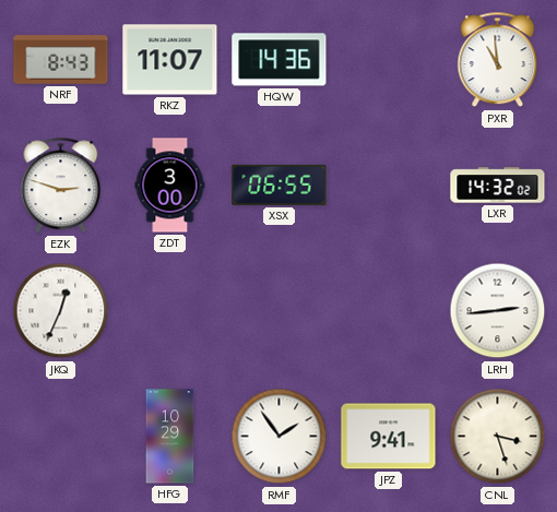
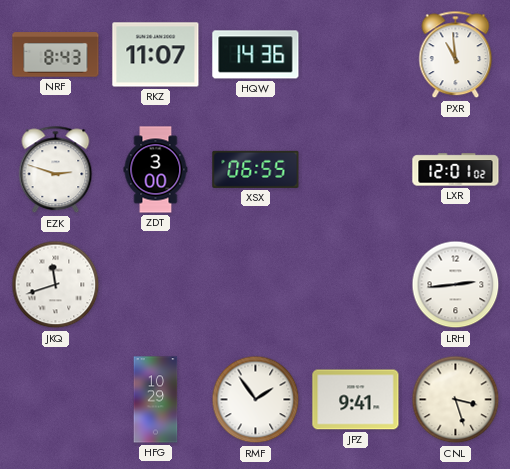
LXR: 14:32 -> 12:01 (456, 170)
JKQ: 12:34 -> 11:42 (56, 285)
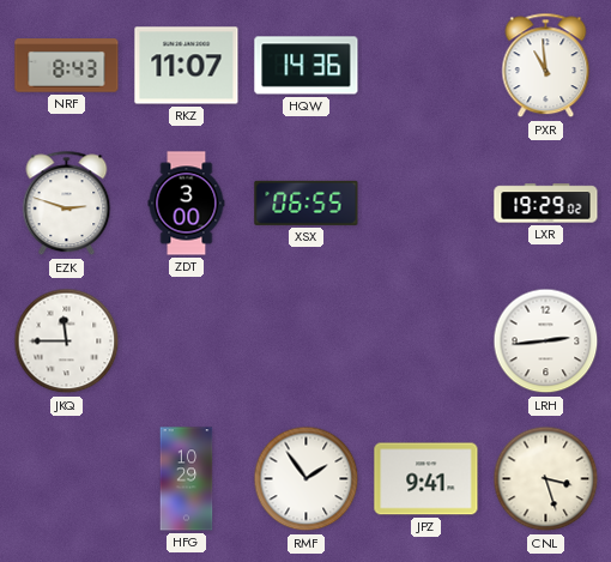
LXR: 12:01 -> 19:29 (546, 204)
JKQ: 11:42 -> 11:45 (67, 342)
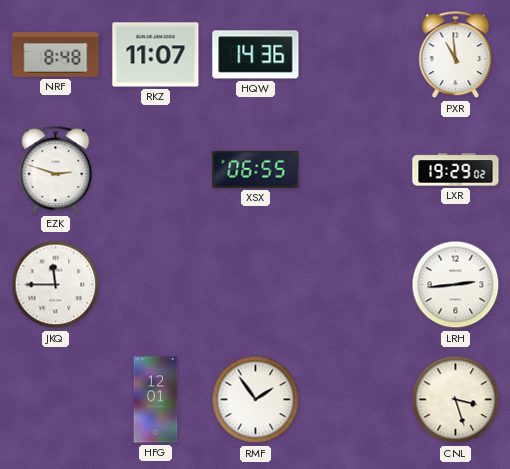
NRF: 8:43 -> 8:48 (56, 55)
ZDT: 3:00 -> none (187, 204)
HFG: 10:29 -> 12:01 (156, 400)
JPZ: 9:41 -> none (427, 479)
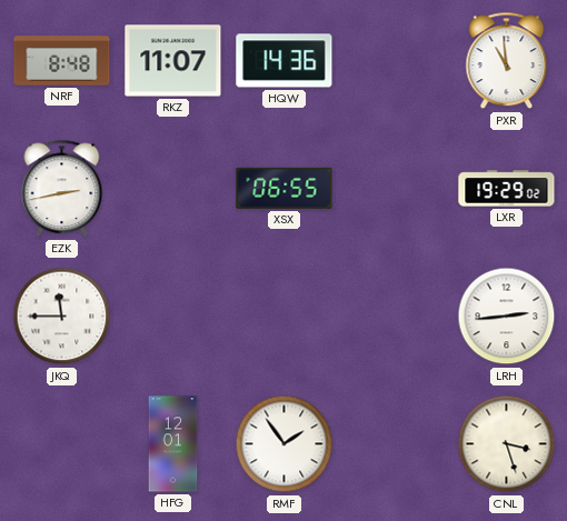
EZK: 2:48 -> 2:43 (62, 189)
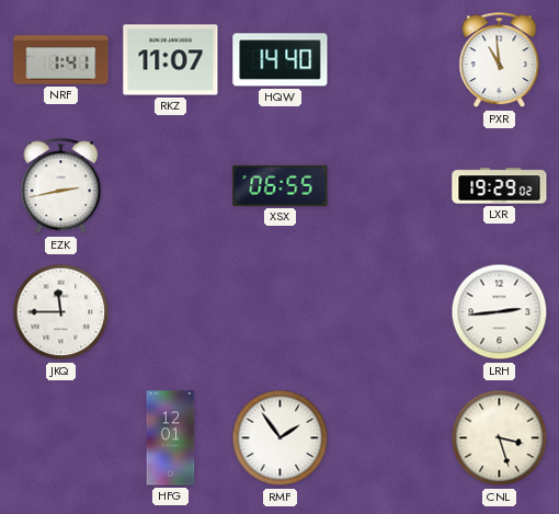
NRF: 8:48 -> 1:41 (61, 60)
HQW: 14:36 -> 14:40 (281, 60)
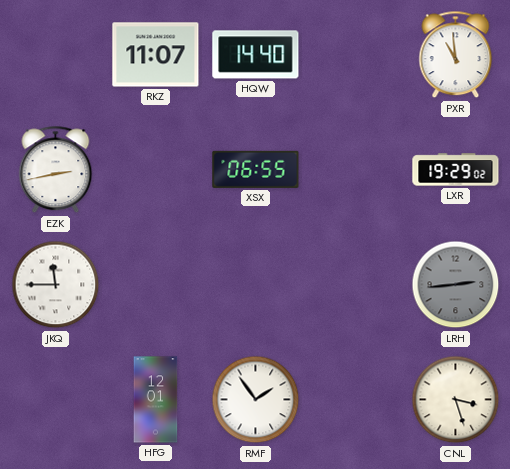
NRF: 1:41 -> none (61, 60)
LRH dial: white -> grey (456, 285)
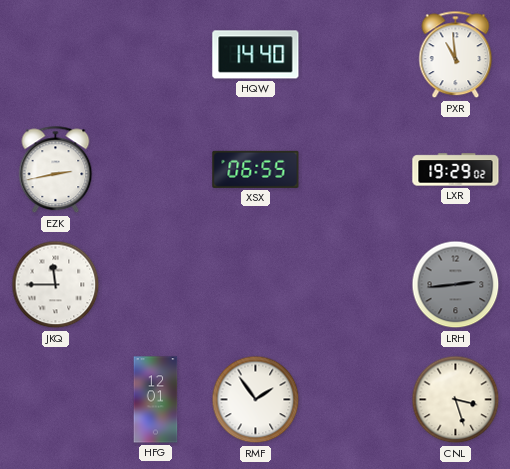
RKZ: 11:07 -> none (156, 55)
